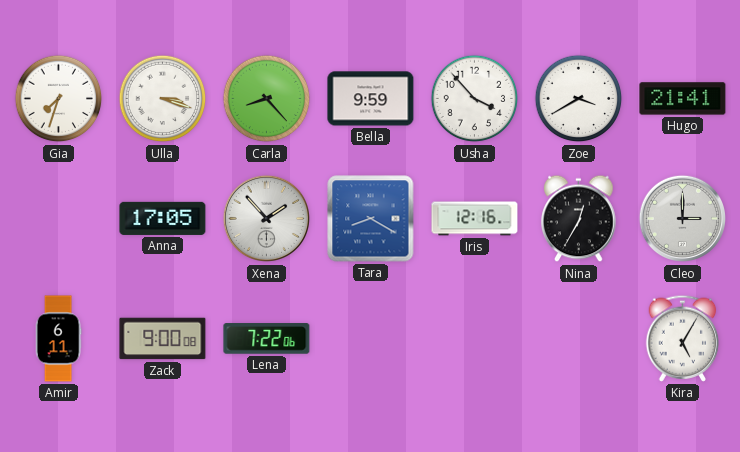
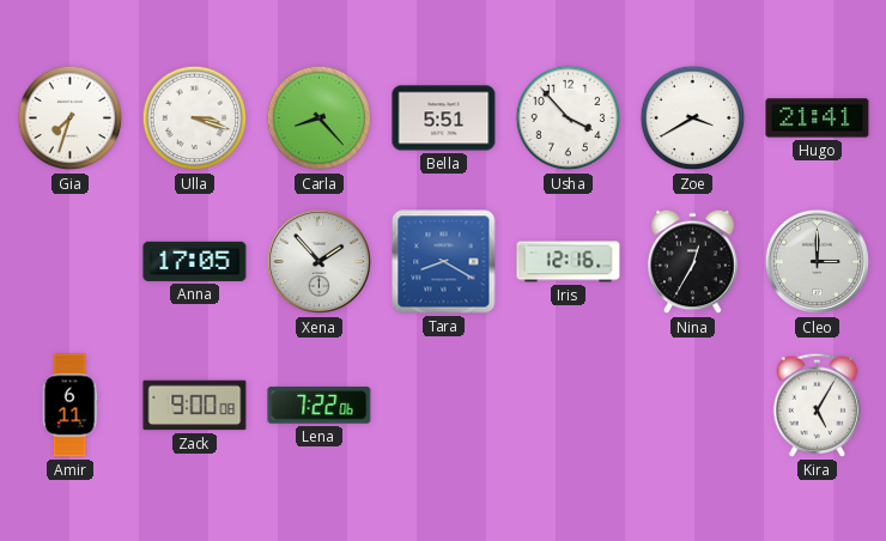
Bella: 9:59 -> 5:51 (444, 118)
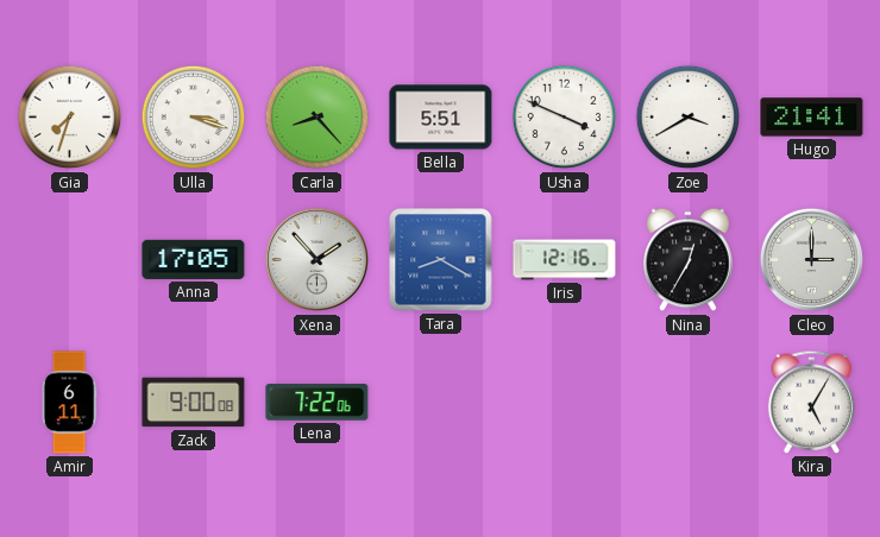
Usha: 3:53 -> 3:49 (565, 118)
